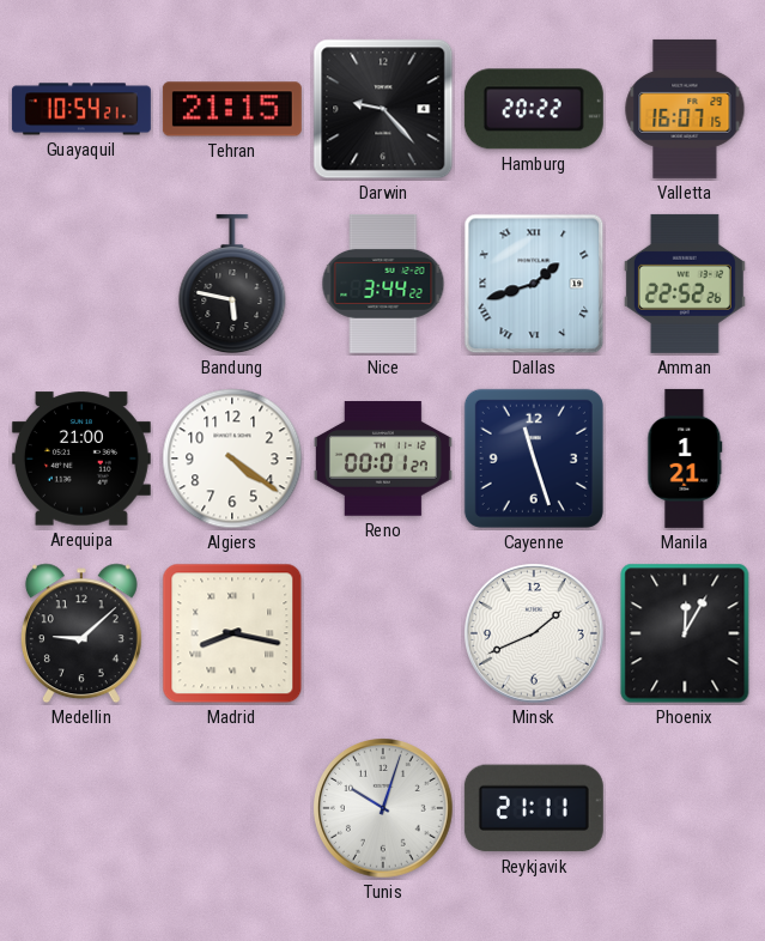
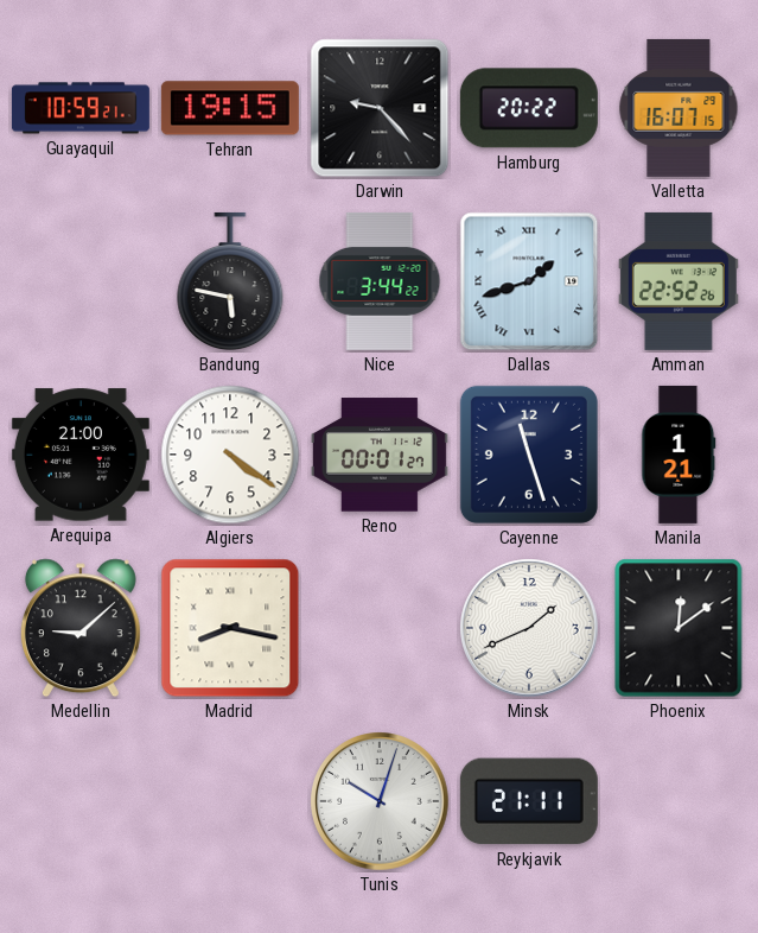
Guayaquil: 10:54 -> 10:59 (81, 108)
Tehran: 21:15 -> 19:15 (230, 108)
Phoenix: 12:05 -> 12:09 (679, 628)
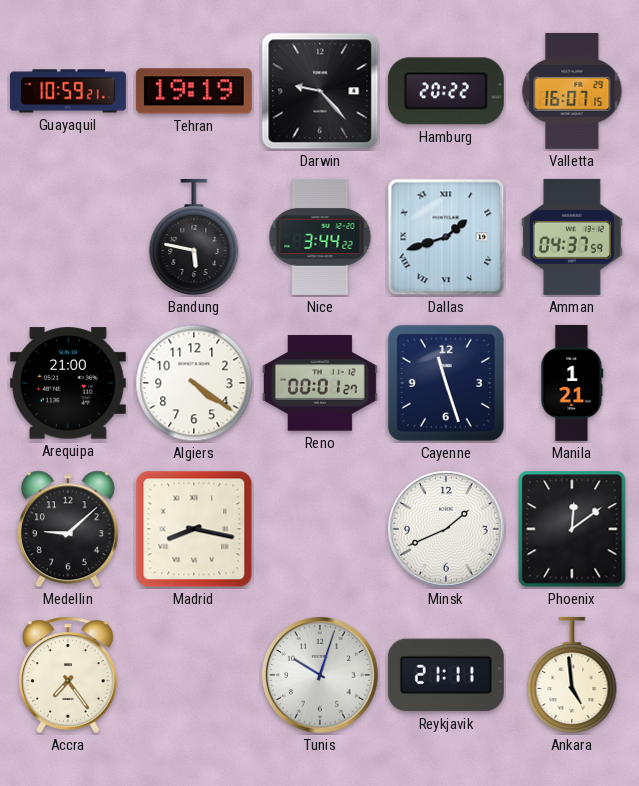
Tehran: 19:15 -> 19:19 (194, 91)
Amman: 22:52 -> 04:37 (572, 237)
Accra: none -> 7:24 (69, 675)
Ankara: none -> 4:59 (572, 675)
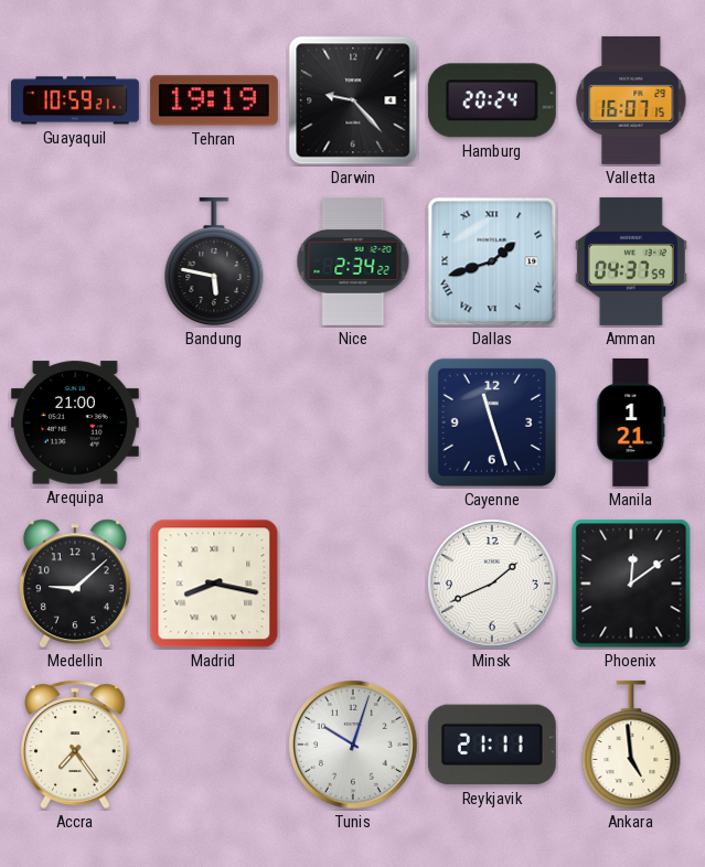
Hamburg: 20:22 -> 20:24 (492, 100)
Nice: 3:44 -> 2:34 (353, 261)
Algiers: 4:21 -> none (194, 383)
Reno: 00:01 -> none (320, 383)
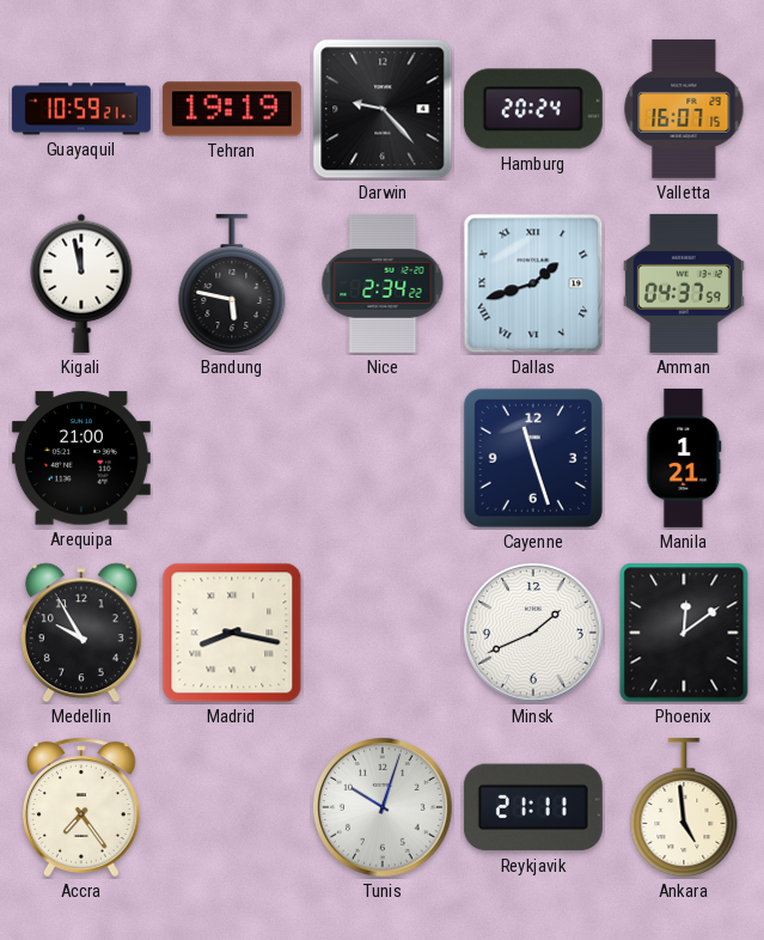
Kigali: none -> 11:58 (81, 283)
Medellin: 9:08 -> 9:55 (81, 633)
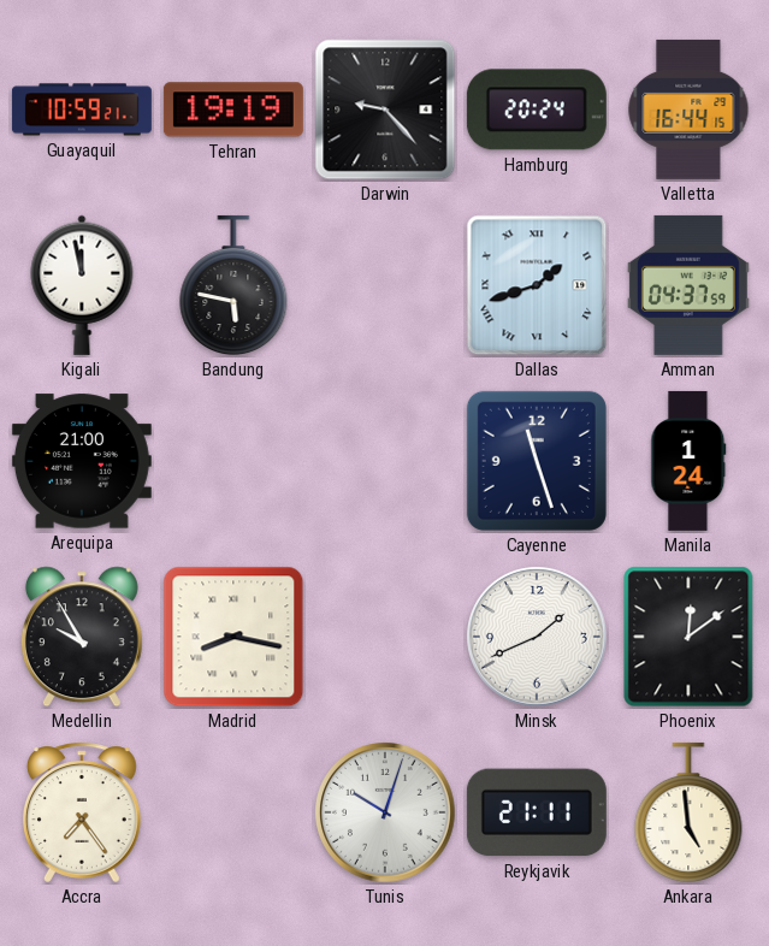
Valletta: 16:07 -> 16:44 (688, 110)
Nice: 2:34 -> none (383, 283)
Manila: 1:21 -> 1:24 (688, 461)
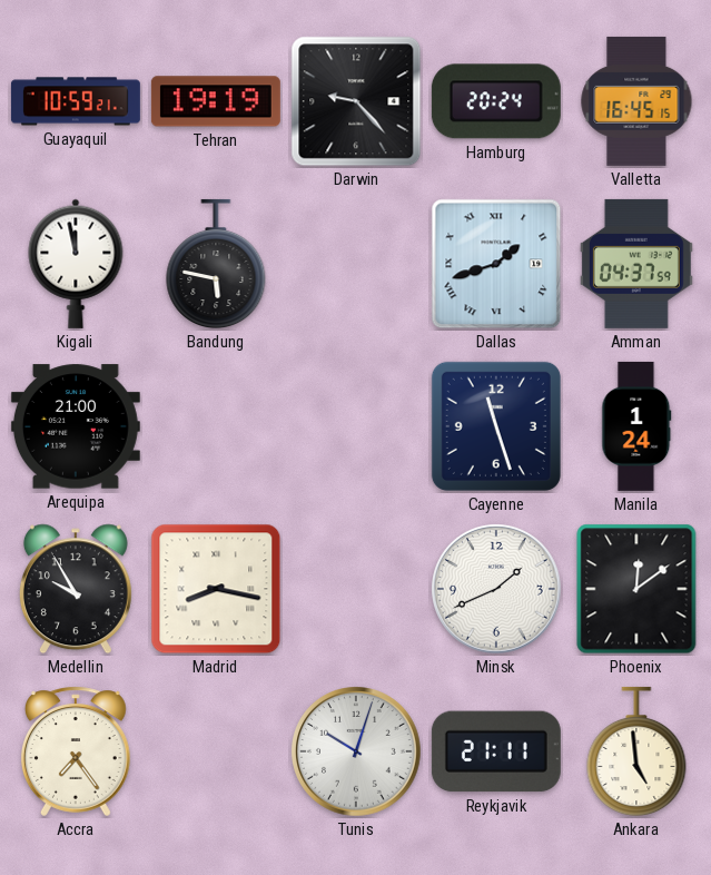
Valletta: 16:44 -> 16:45 (636, 101)
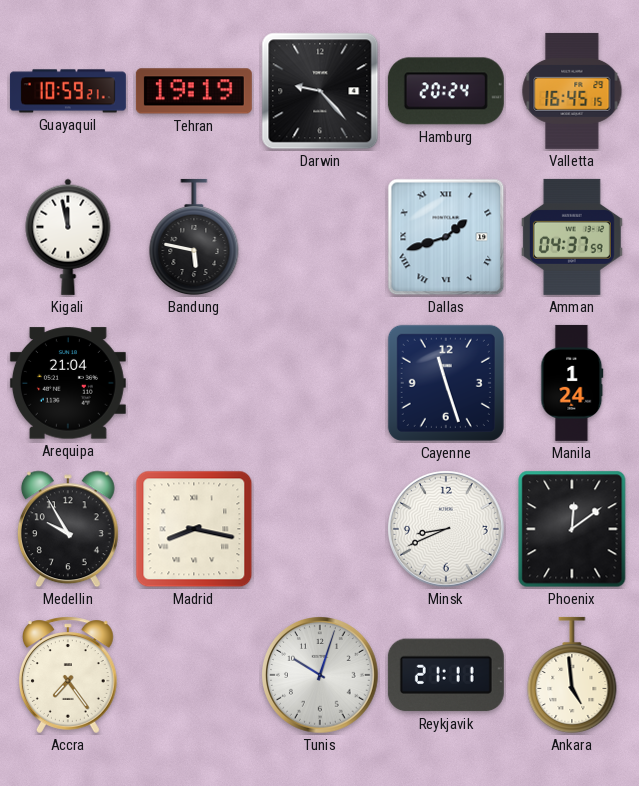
Arequipa: 21:00 -> 21:04 (68, 383)
Minsk: 1:41 -> 8:41 (447, 530)
